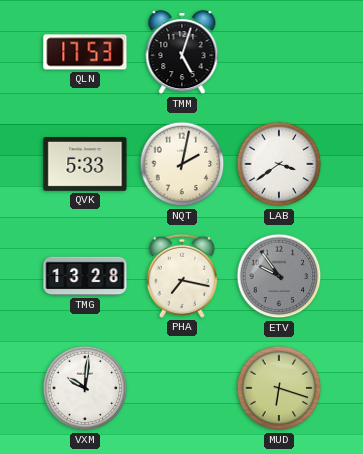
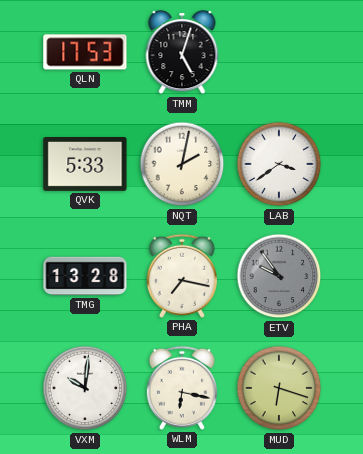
WLM: none -> 6:17 (182, 388)
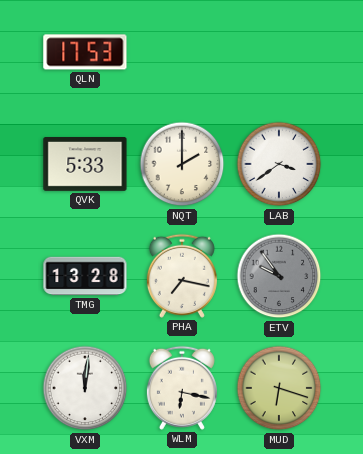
TMM: 5:03 -> none (182, 53)
NQT: 2:02 -> 2:00 (182, 164)
VXM: 10:01 -> 12:01 (85, 388)
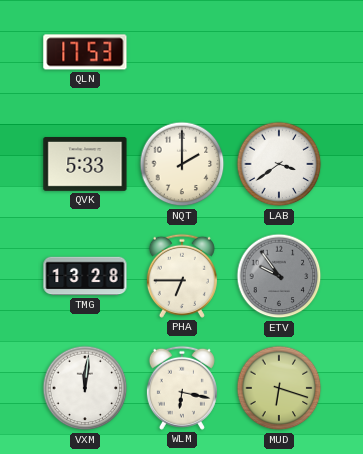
PHA: 7:17 -> 6:45 (182, 276)
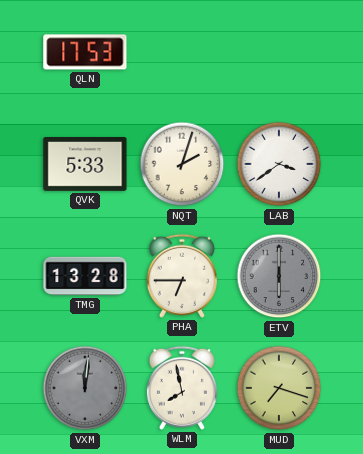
NQT: 2:00 -> 2:03 (182, 164)
ETV: 9:54 -> 6:00 (279, 276)
VXM dial: white -> grey (85, 388)
WLM: 6:17 -> 7:58 (182, 388)
MUD: 6:18 -> 7:18 (279, 388)
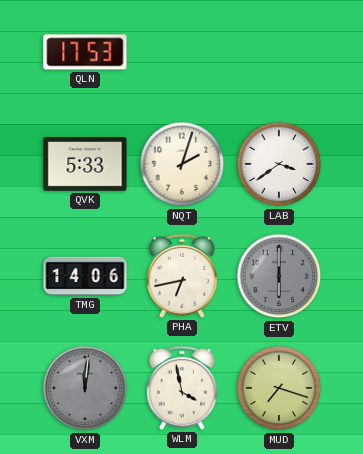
TMG: 13:28 -> 14:06 (85, 276)
PHA: 6:45 -> 6:43 (182, 276)
WLM: 7:58 -> 3:58 (182, 388)
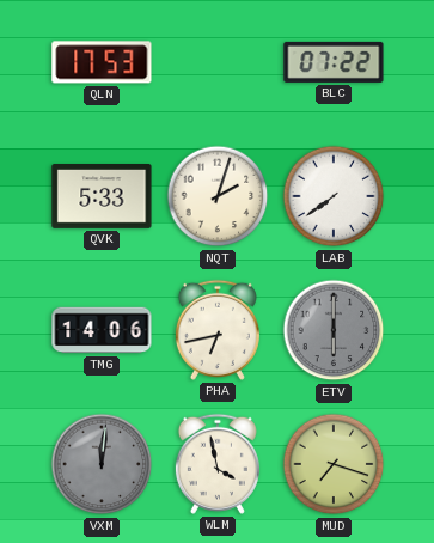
BLC: none -> 07:22 (334, 62)
LAB: 3:39 -> 7:39 (334, 196)
